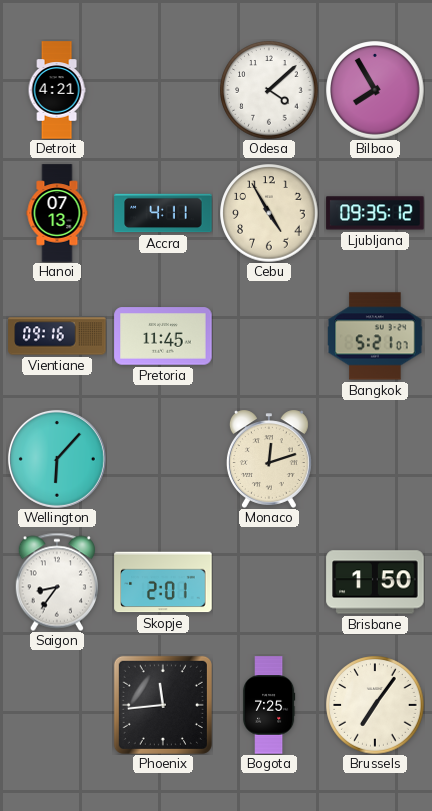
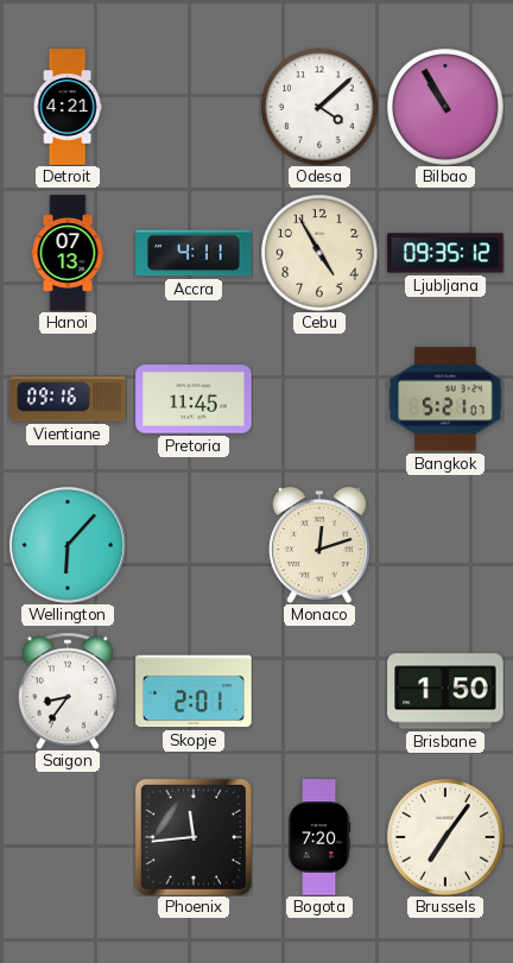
Bilbao: 7:55 -> 10:55 (445, 107)
Bogota: 7:25 -> 7:20 (319, 837)
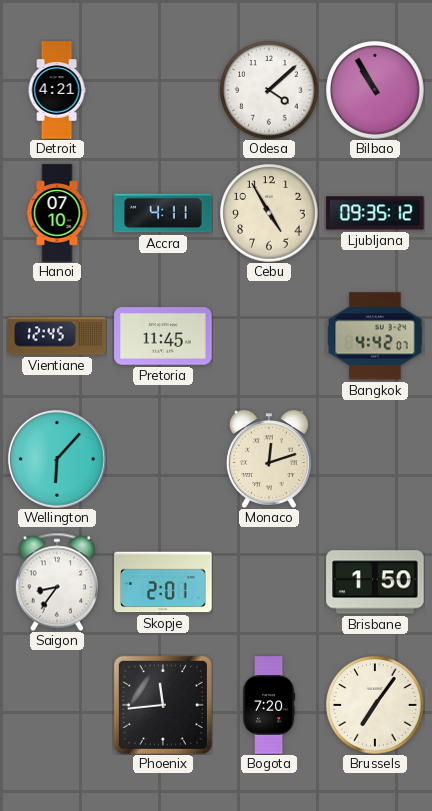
Hanoi: 07:13 -> 07:10 (57, 213)
Vientiane: 09:16 -> 12:45 (57, 336)
Bangkok: 5:21 -> 4:42 (375, 336)
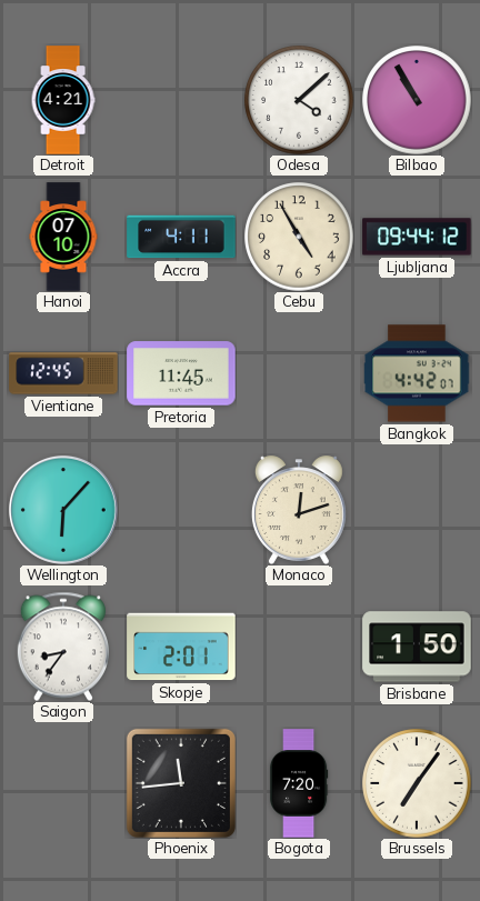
Ljubljana: 09:35 -> 09:44 (417, 237)
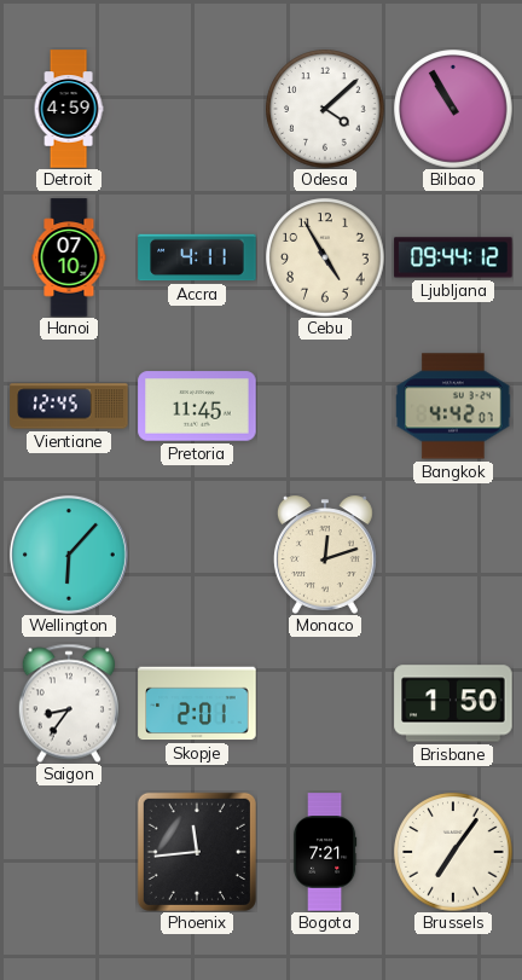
Detroit: 4:21 -> 4:59 (69, 109)
Bogota: 7:20 -> 7:21 (325, 852)
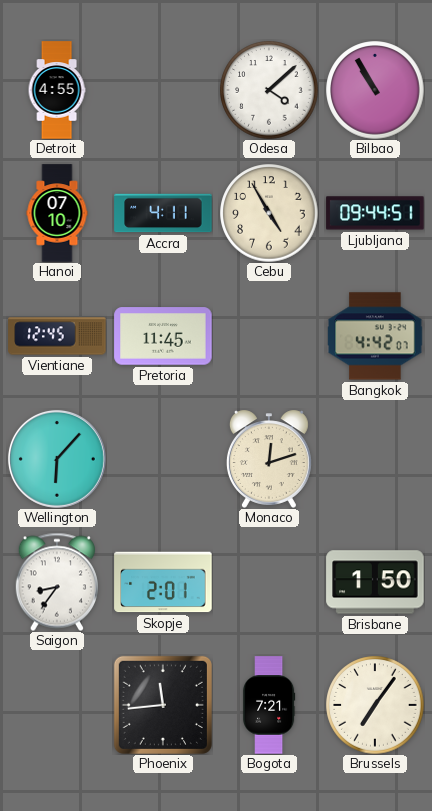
Detroit: 4:59 -> 4:55 (57, 90)
Ljubljana: 09:44:12 -> 09:44:51 (375, 213)
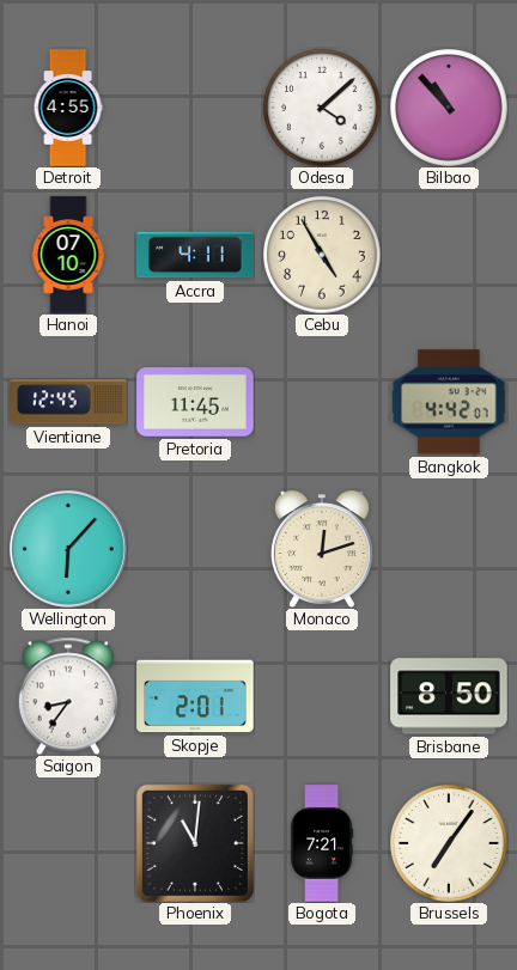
Bilbao: 10:55 -> 10:53 (449, 108)
Ljubljana: 09:44 -> none (375, 213)
Brisbane: 1:50 -> 8:50 (449, 696)
Phoenix: 11:44 -> 11:01 (195, 843)
